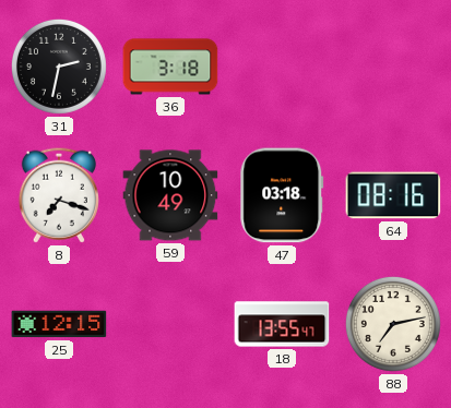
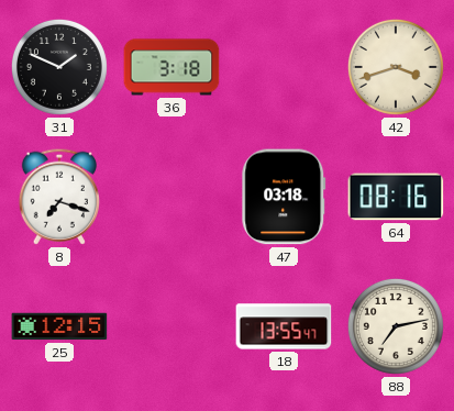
31: 2:32 -> 1:49 (59, 67)
42: none -> 3:42 (396, 67)
59: 10:49 -> none (170, 195)
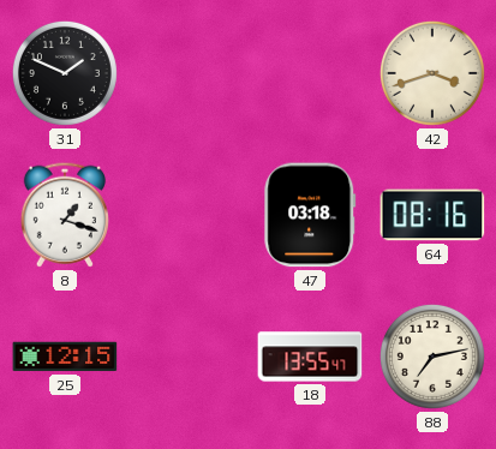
36: 3:18 -> none (171, 67)
8: 7:18 -> 1:18 (65, 215)
